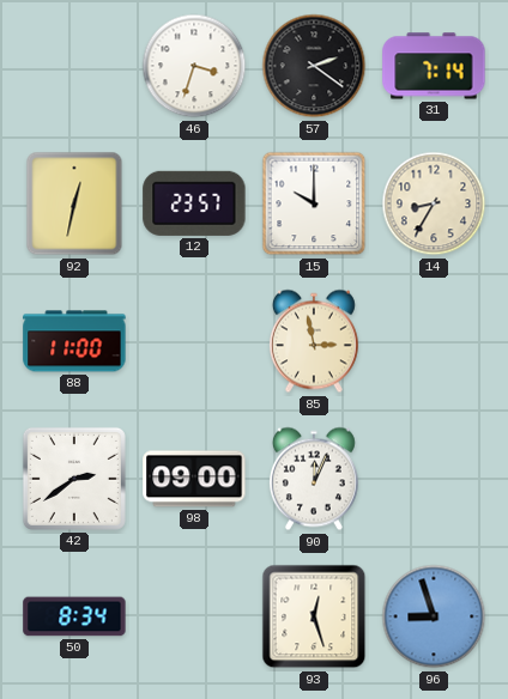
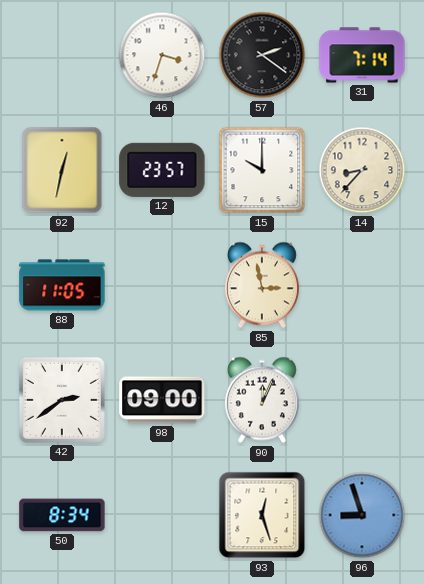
14: 8:35 -> 8:37 (362, 170)
88: 11:00 -> 11:05 (62, 285)
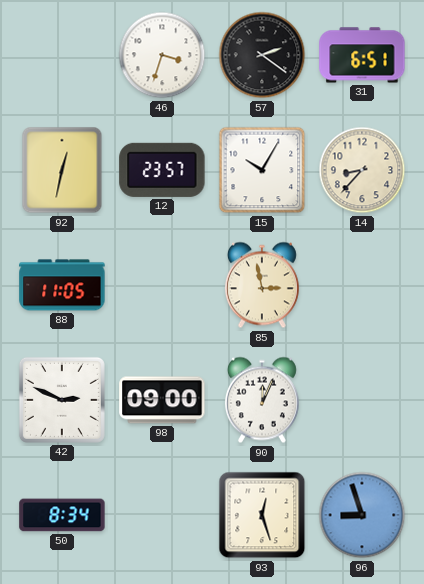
31: 7:14 -> 6:51 (362, 55)
15: 10:00 -> 10:05 (262, 170)
42: 2:39 -> 2:49 (62, 400)
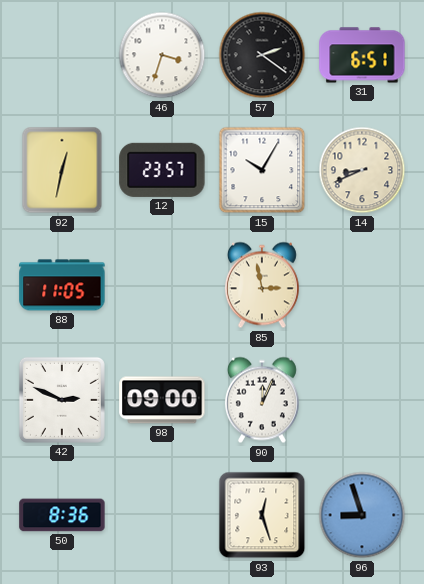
14: 8:37 -> 8:41 (362, 170)
50: 8:34 -> 8:36 (62, 515)
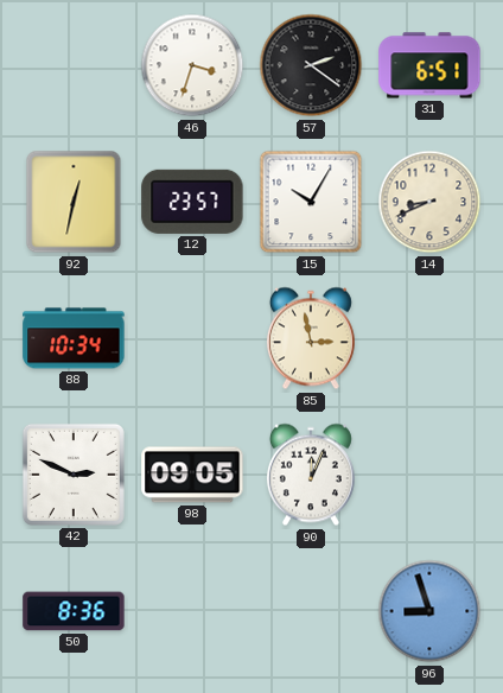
88: 11:05 -> 10:34 (74, 338)
98: 09:00 -> 09:05 (192, 475)
93: 12:27 -> none (262, 515)
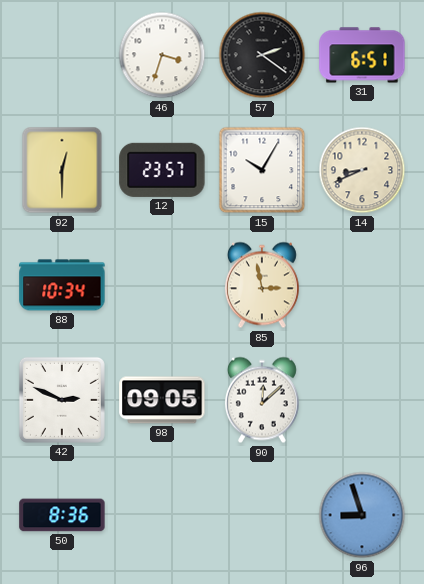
92: 12:32 -> 12:30 (62, 170)
90: 12:04 -> 12:08 (262, 400)
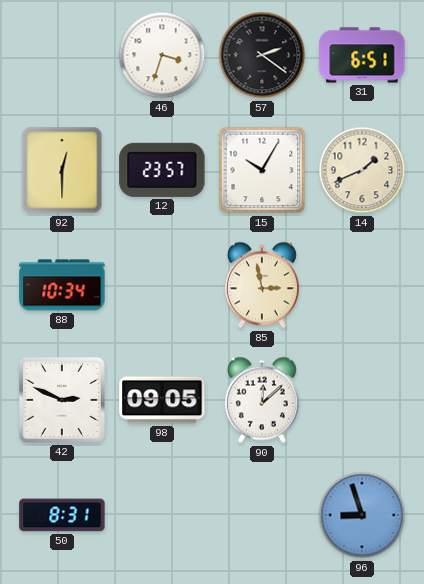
14: 8:41 -> 1:41 (362, 170)
50: 8:36 -> 8:31 (62, 515)
